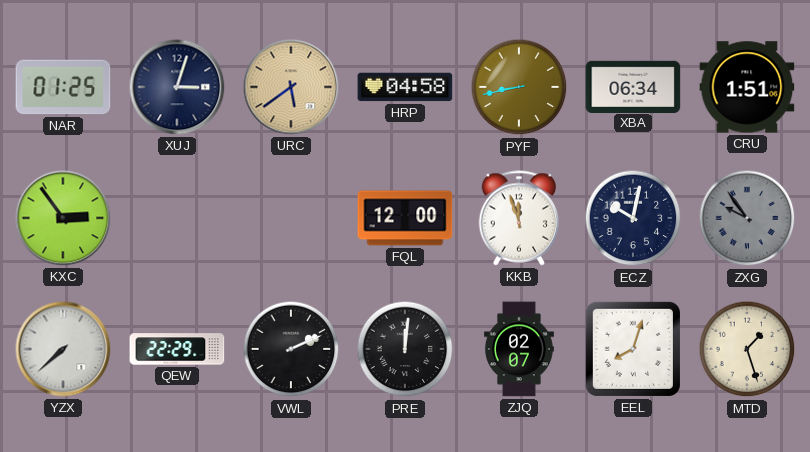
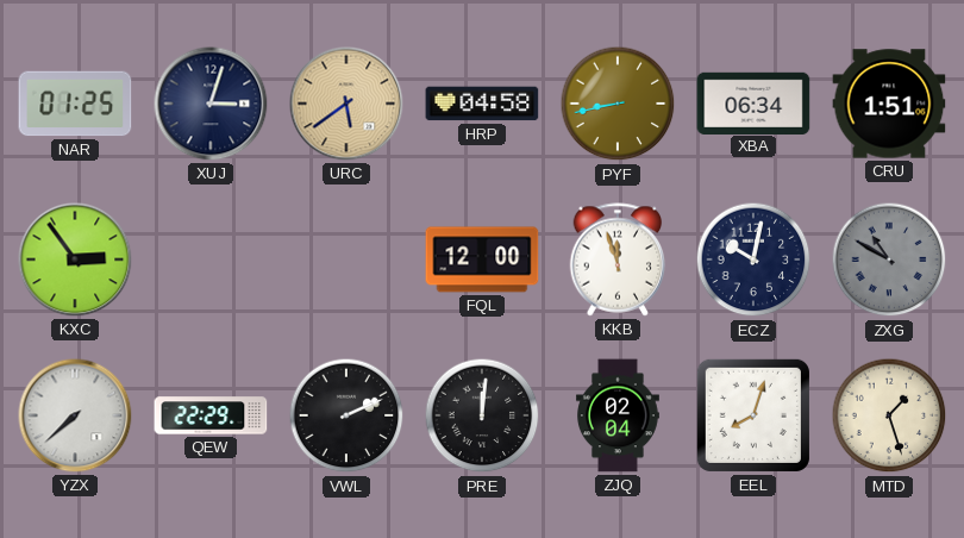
ZXG: 9:54 -> 10:50 (889, 259)
ZJQ: 02:07 -> 02:04 (619, 415)
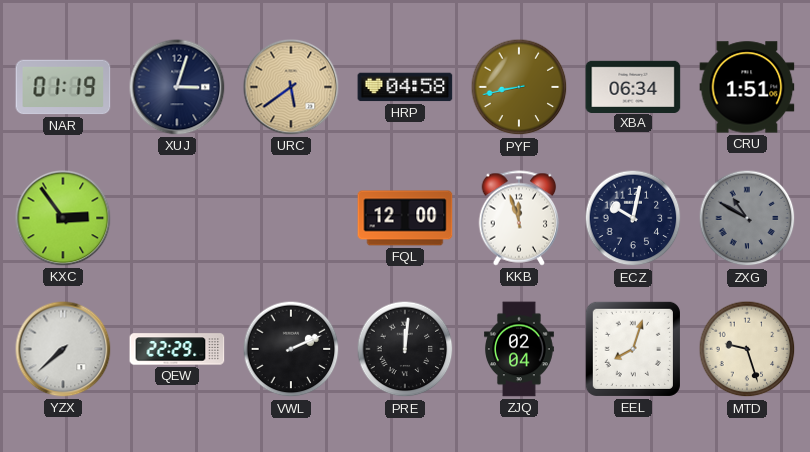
NAR: 01:25 -> 01:19 (63, 87)
MTD: 1:27 -> 9:27 (747, 349)
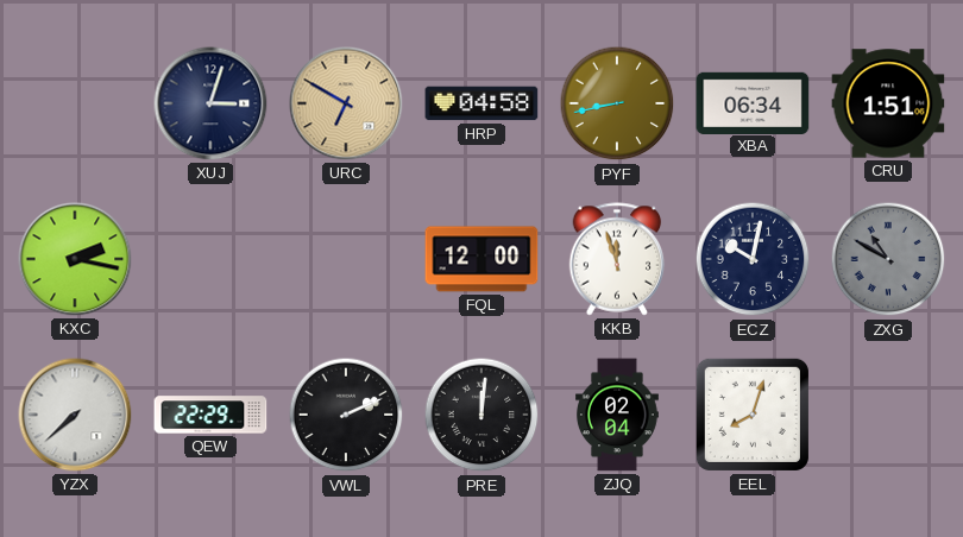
NAR: 01:19 -> none (63, 87)
URC: 5:39 -> 6:50 (346, 103)
KXC: 2:54 -> 2:17 (75, 259)
MTD: 9:27 -> none (747, 349)
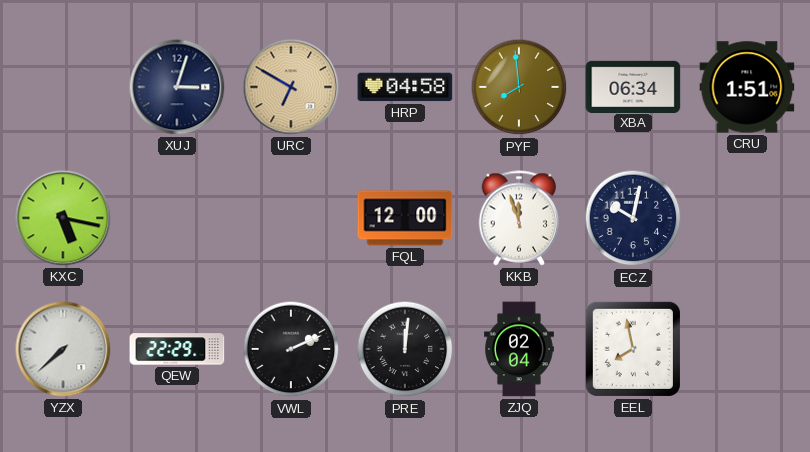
PYF: 8:43 -> 7:59 (519, 87)
KXC: 2:17 -> 5:17 (63, 218)
ZXG: 10:50 -> none (888, 259)
EEL: 8:03 -> 7:58 (633, 349)
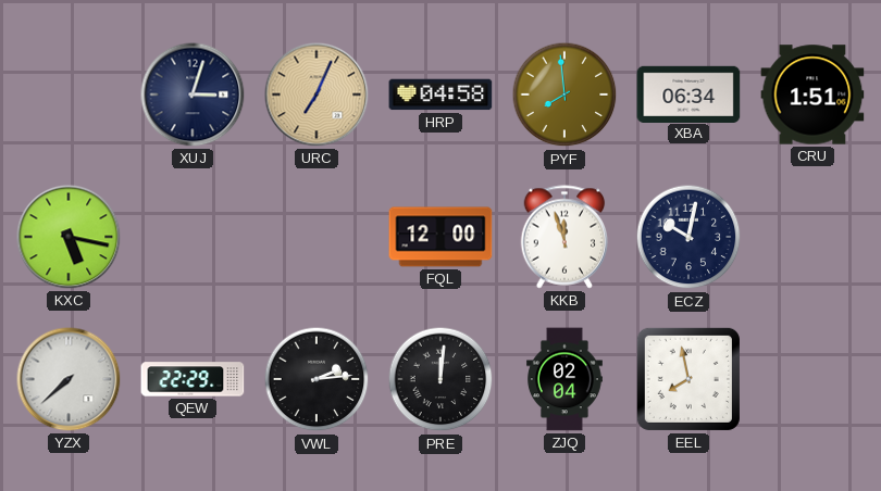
URC: 6:50 -> 7:04 (317, 95)
VWL: 2:11 -> 2:14 (317, 379)
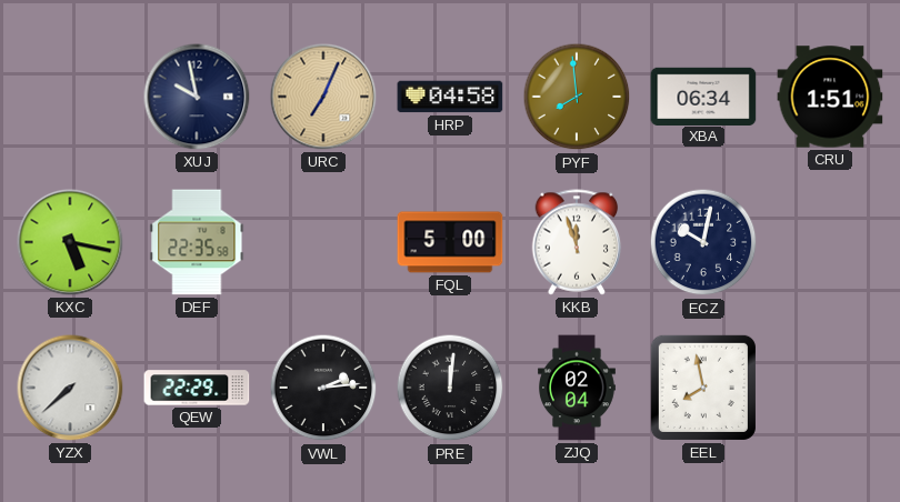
XUJ: 3:03 -> 9:58 (197, 97)
DEF: none -> 22:35 (197, 242)
FQL: 12:00 -> 5:00 (450, 242)
